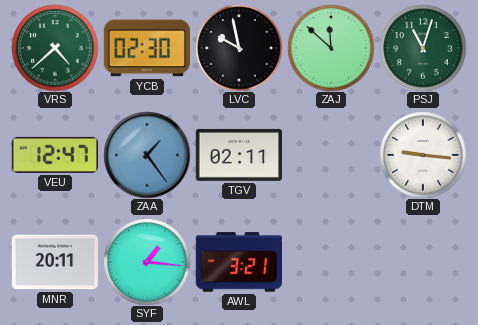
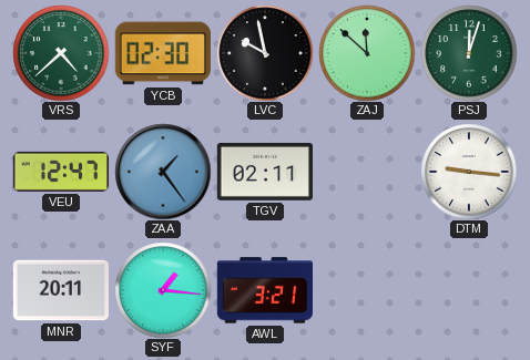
PSJ: 11:03 -> 12:03 (469, 53)
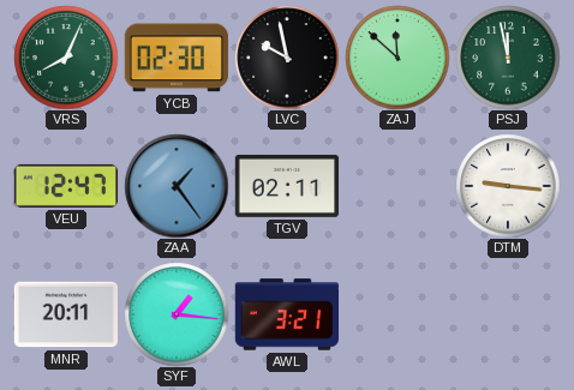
VRS: 4:38 -> 8:04 (66, 58)
PSJ: 12:03 -> 11:58 (508, 58)
